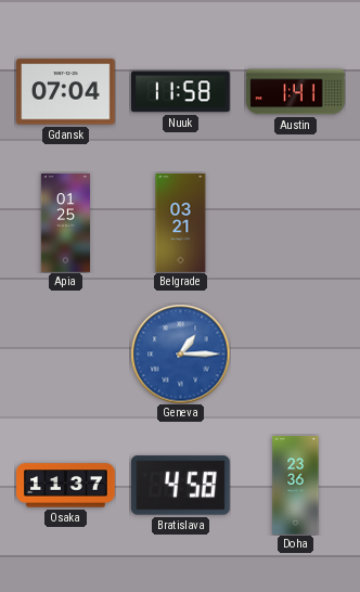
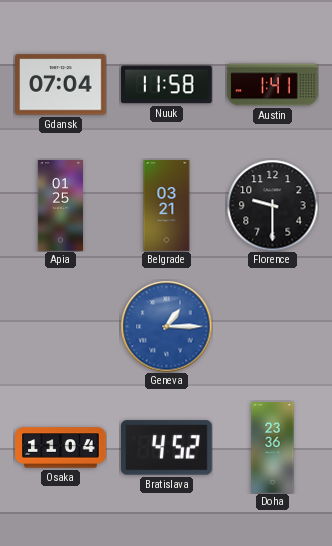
Florence: none -> 9:30 (272, 205)
Osaka: 11:37 -> 11:04 (61, 448)
Bratislava: 4:58 -> 4:52 (167, 448)
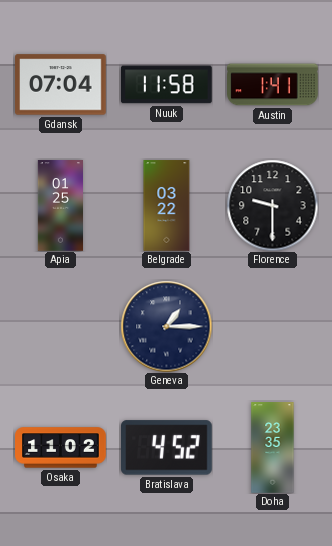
Belgrade: 03:21 -> 03:22 (167, 206)
Geneva dial: blue -> navy (166, 326)
Osaka: 11:04 -> 11:02 (61, 448)
Doha: 23:36 -> 23:35 (273, 448)
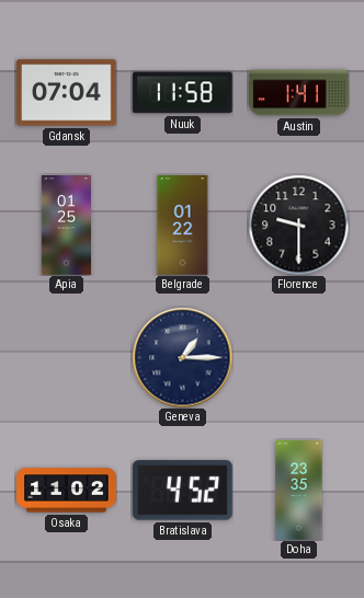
Belgrade: 03:22 -> 01:22 (183, 226)
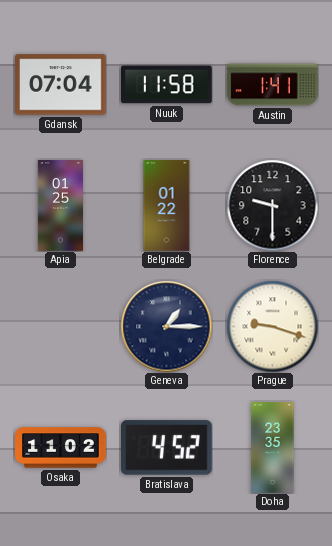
Prague: none -> 9:18 (272, 326)
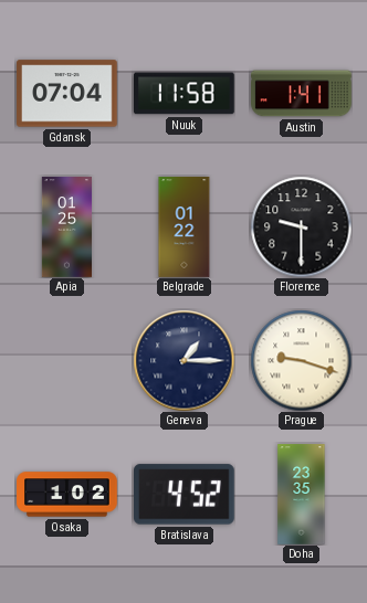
Osaka: 11:02 -> 1:02 (67, 495)
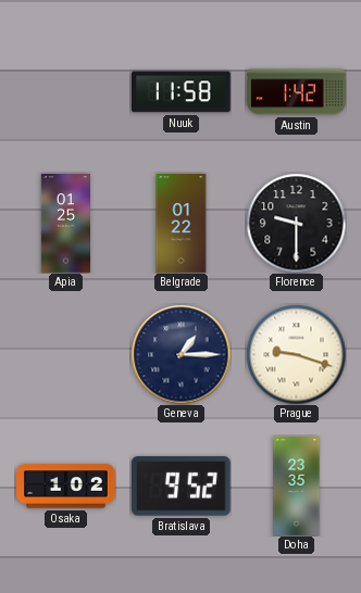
Gdansk: 07:04 -> none (67, 94)
Austin: 1:41 -> 1:42 (297, 92)
Bratislava: 4:52 -> 9:52 (182, 487)
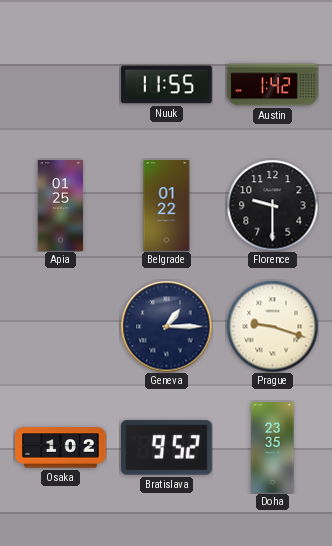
Nuuk: 11:58 -> 11:55 (167, 85)
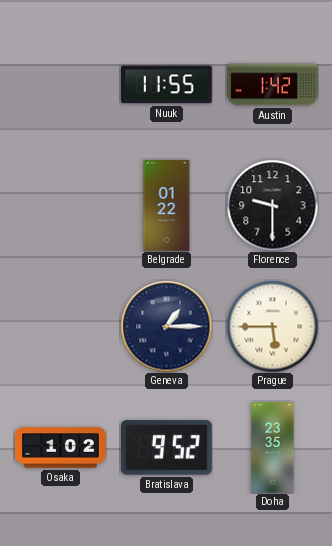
Apia: 01:25 -> none (60, 206)
Prague: 9:18 -> 5:45 (272, 326)
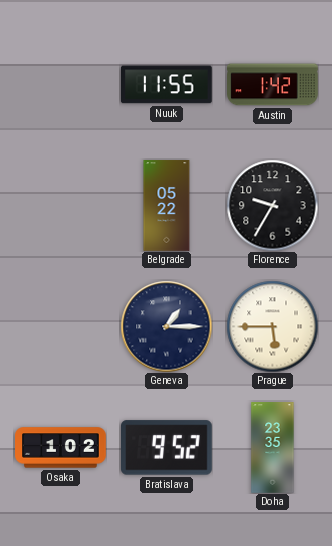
Belgrade: 01:22 -> 05:22 (167, 206)
Florence: 9:30 -> 9:35 (272, 205)
